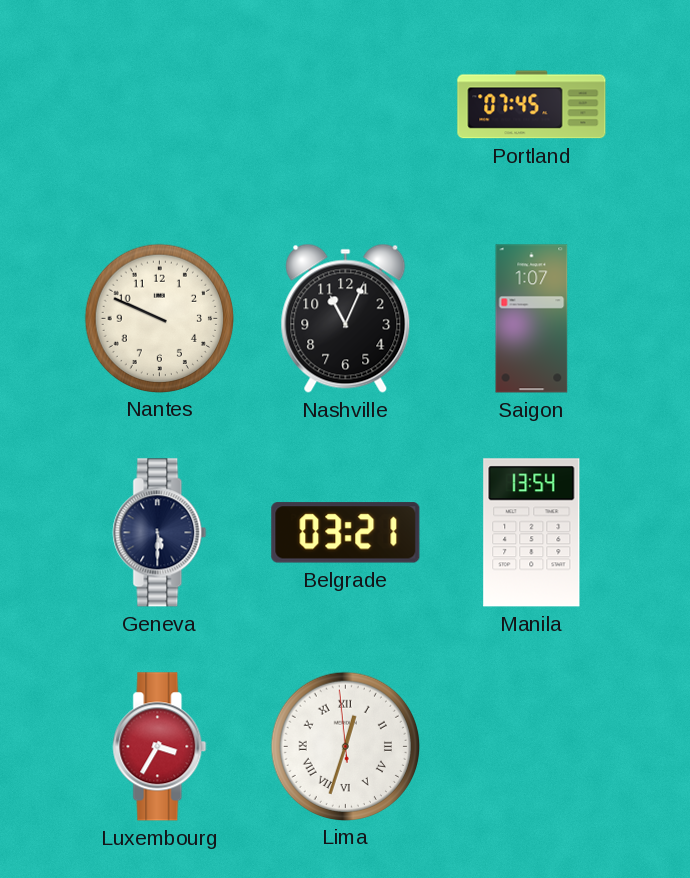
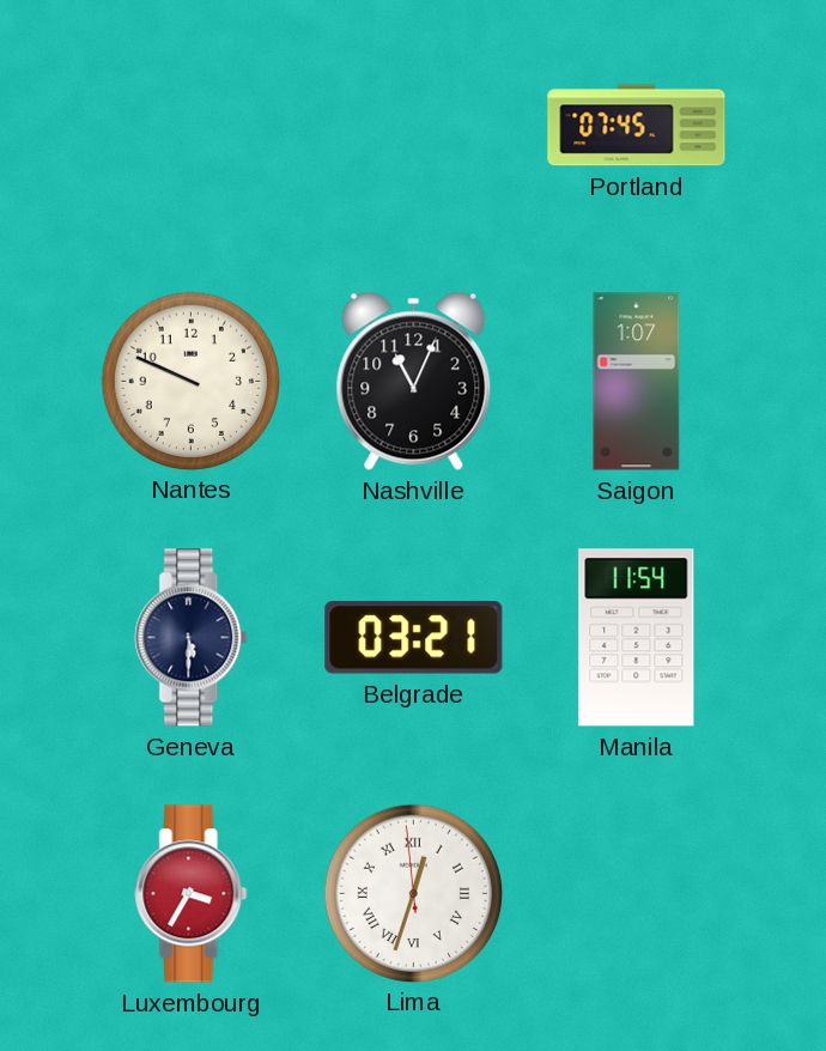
Manila: 13:54 -> 11:54 (637, 638)
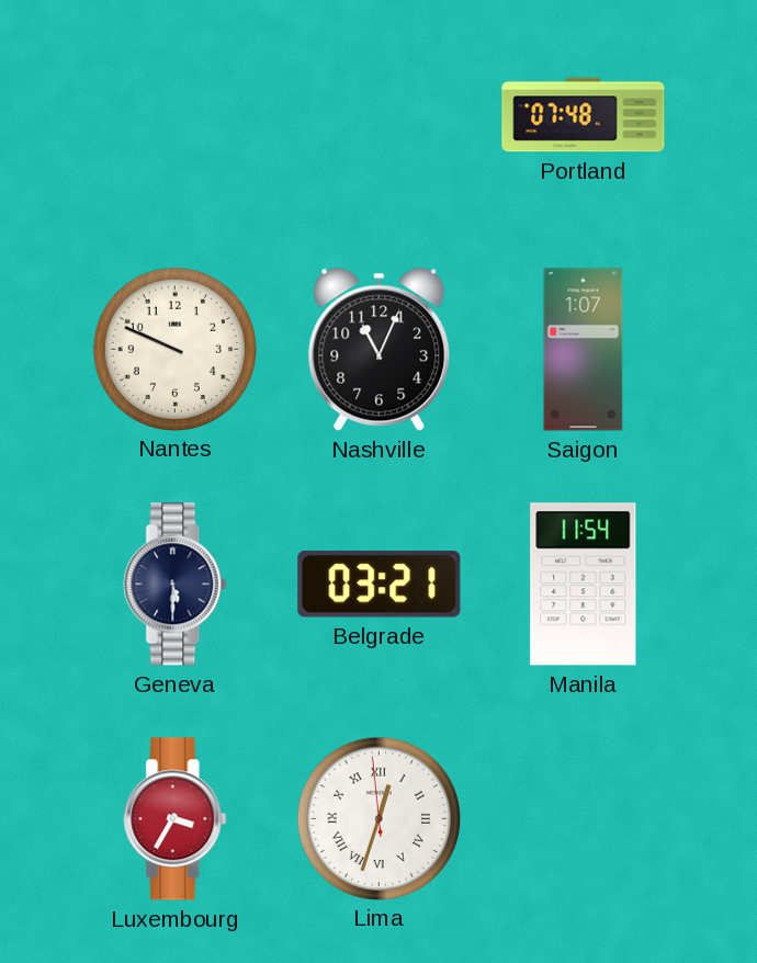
Portland: 07:45 -> 07:48 (584, 115)
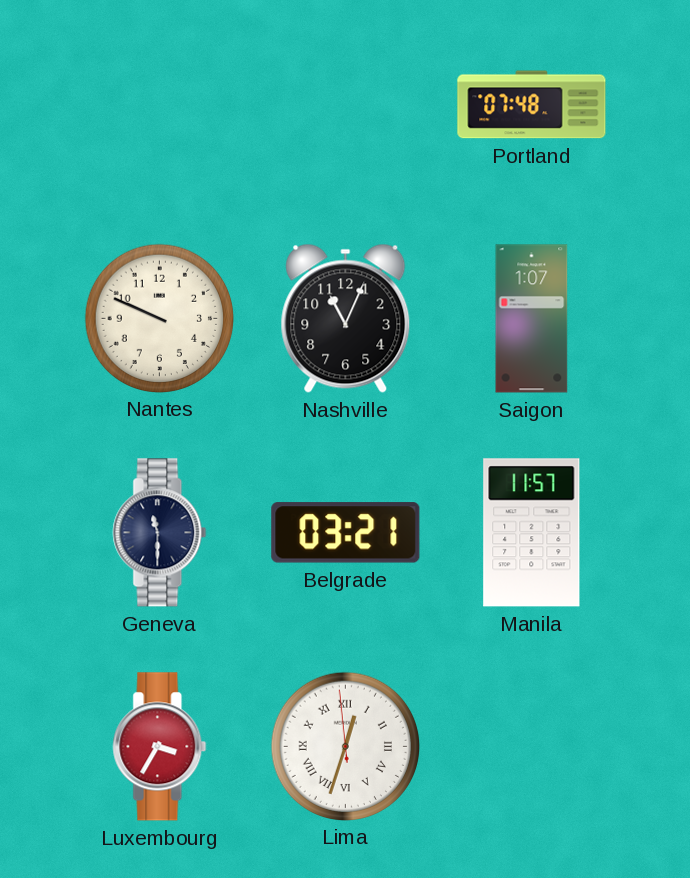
Geneva: 5:30 -> 11:30 (160, 533)
Manila: 11:54 -> 11:57 (532, 533)
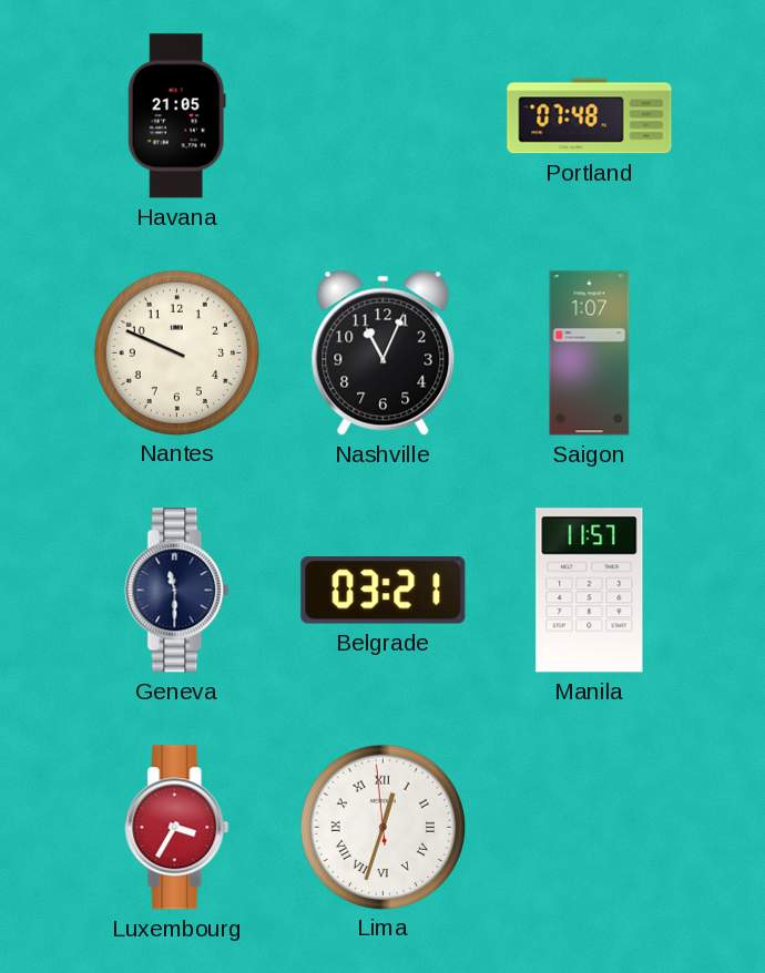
Havana: none -> 21:05 (176, 116)
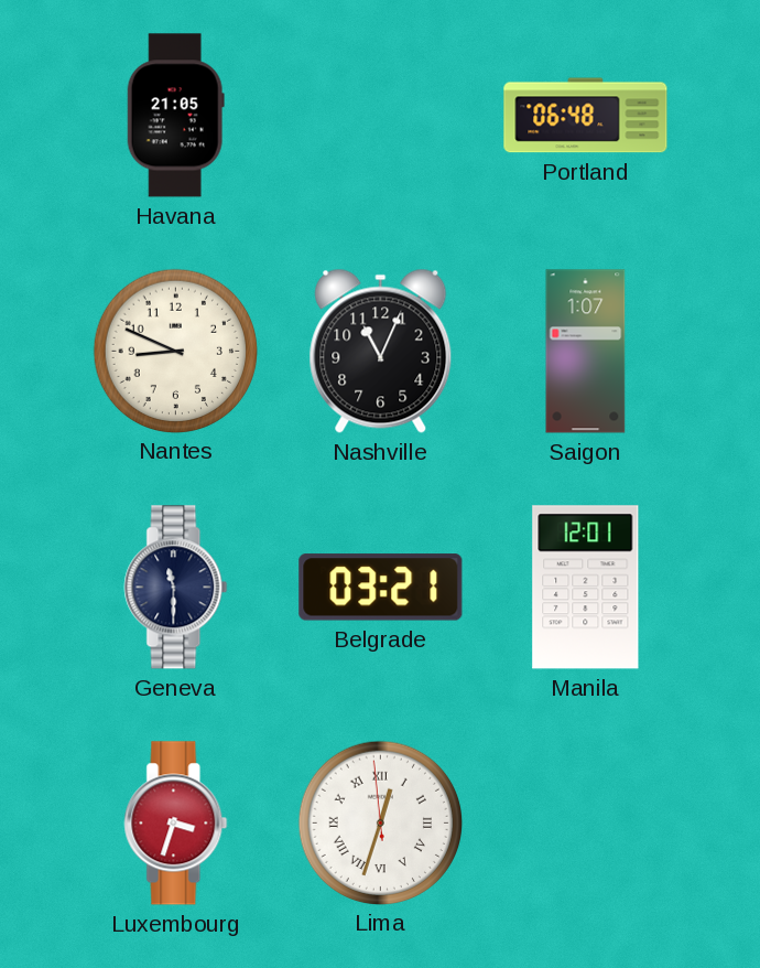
Portland: 07:48 -> 06:48 (586, 116)
Nantes: 9:49 -> 8:49 (175, 351)
Manila: 11:57 -> 12:01 (586, 588)
Luxembourg: 3:35 -> 3:33 (176, 824)
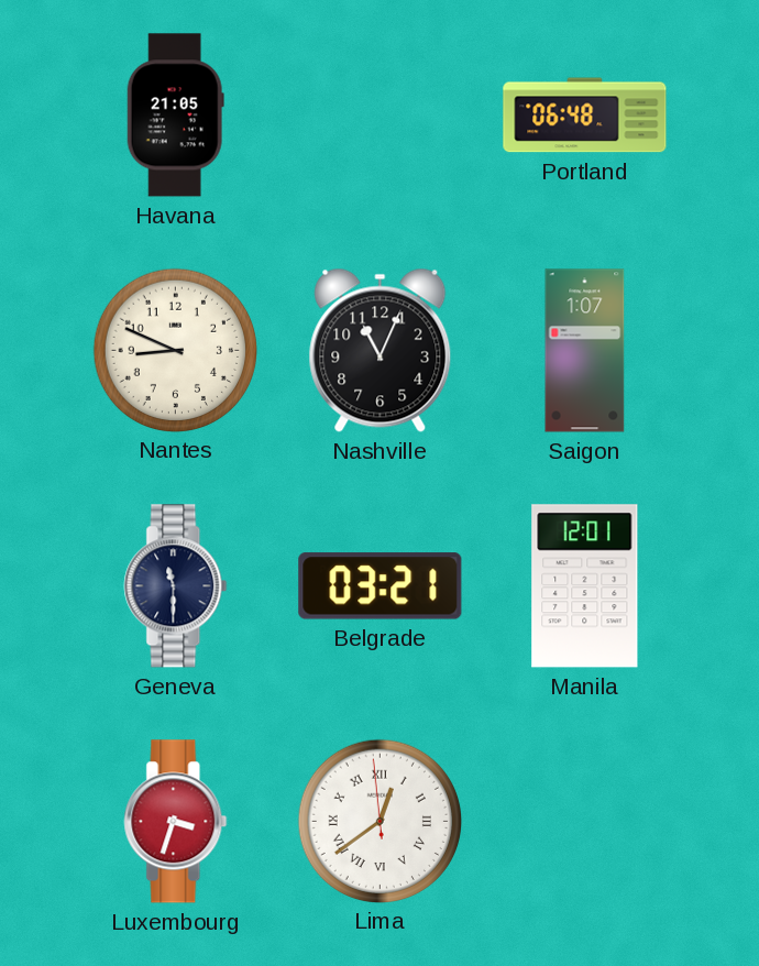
Lima: 12:32 -> 12:38 (380, 821)
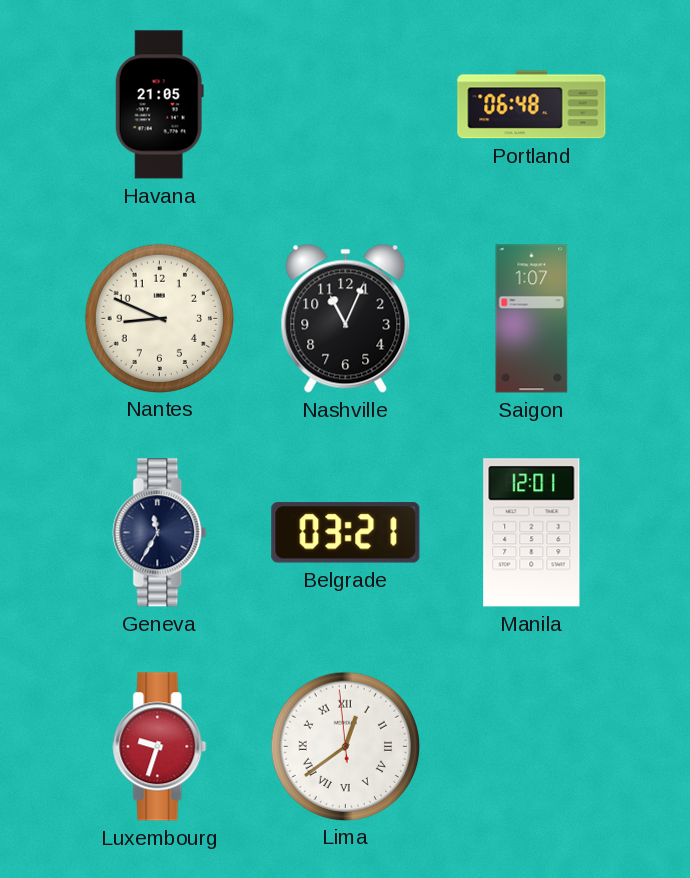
Geneva: 11:30 -> 11:35 (160, 533)
Luxembourg: 3:33 -> 9:33 (160, 747)
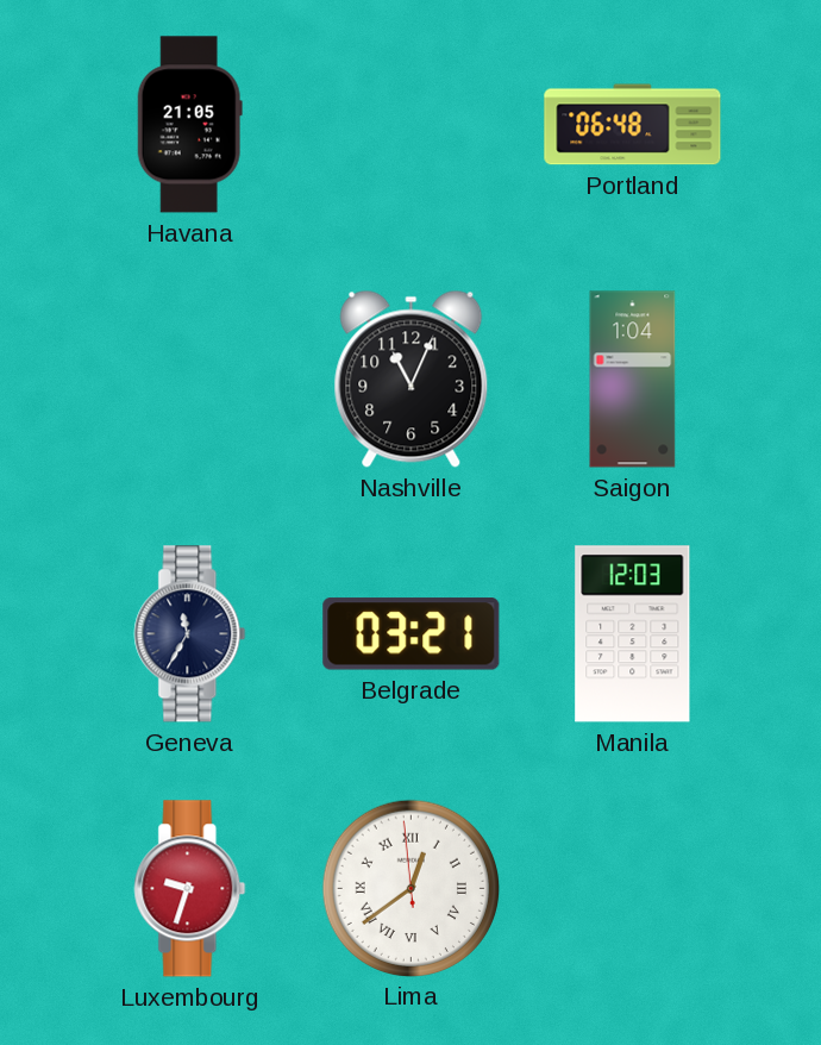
Nantes: 8:49 -> none (159, 318)
Saigon: 1:07 -> 1:04 (633, 380)
Manila: 12:01 -> 12:03 (633, 634)
